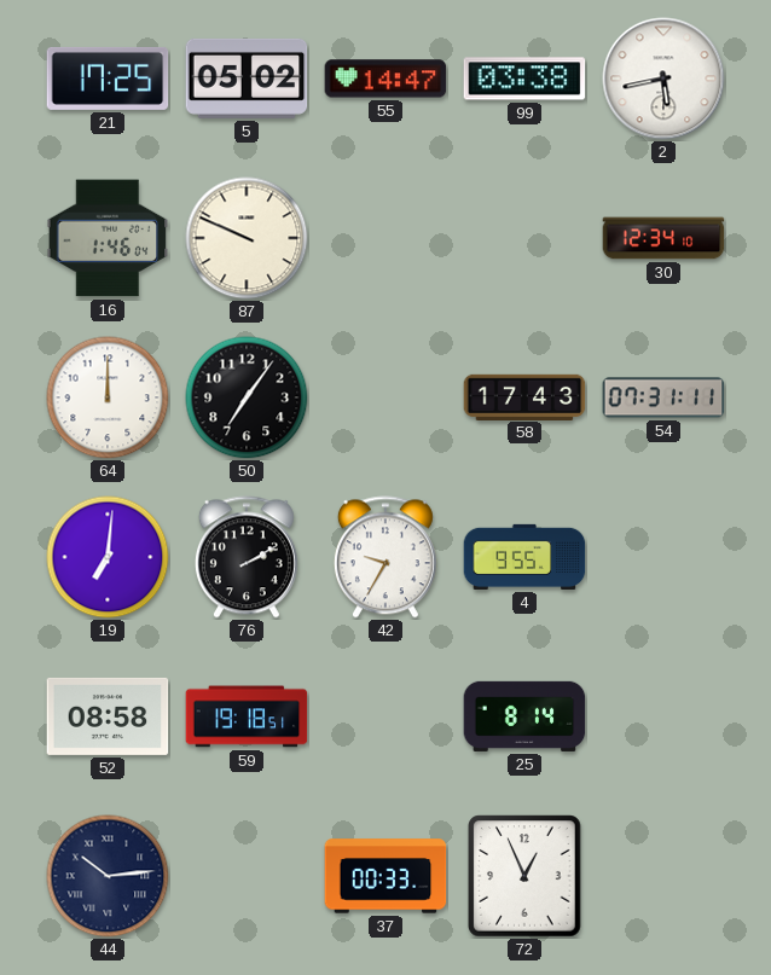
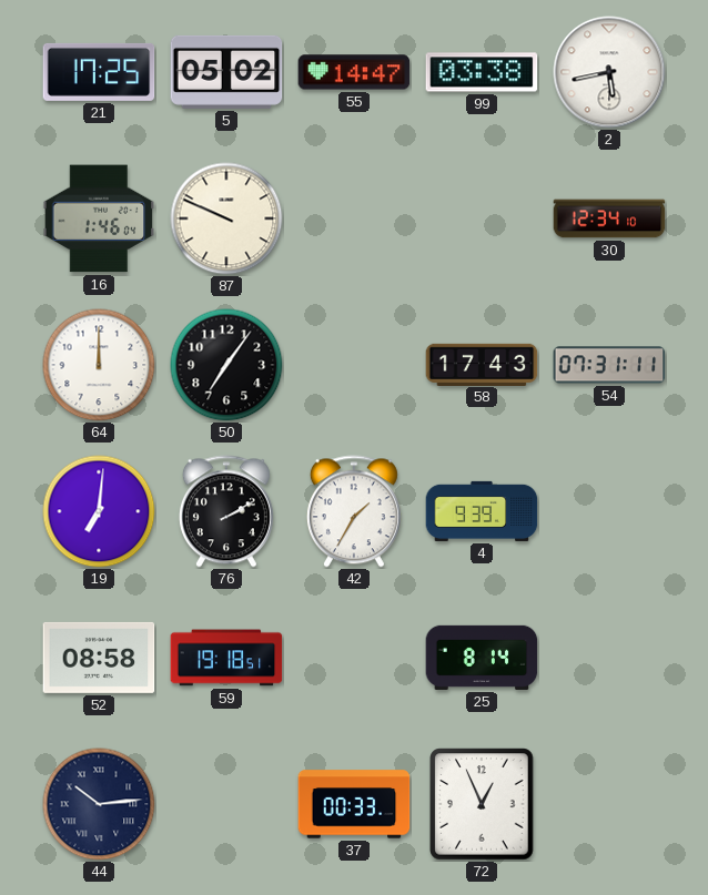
42: 9:35 -> 1:35 (354, 511)
4: 9:55 -> 9:39 (482, 511)
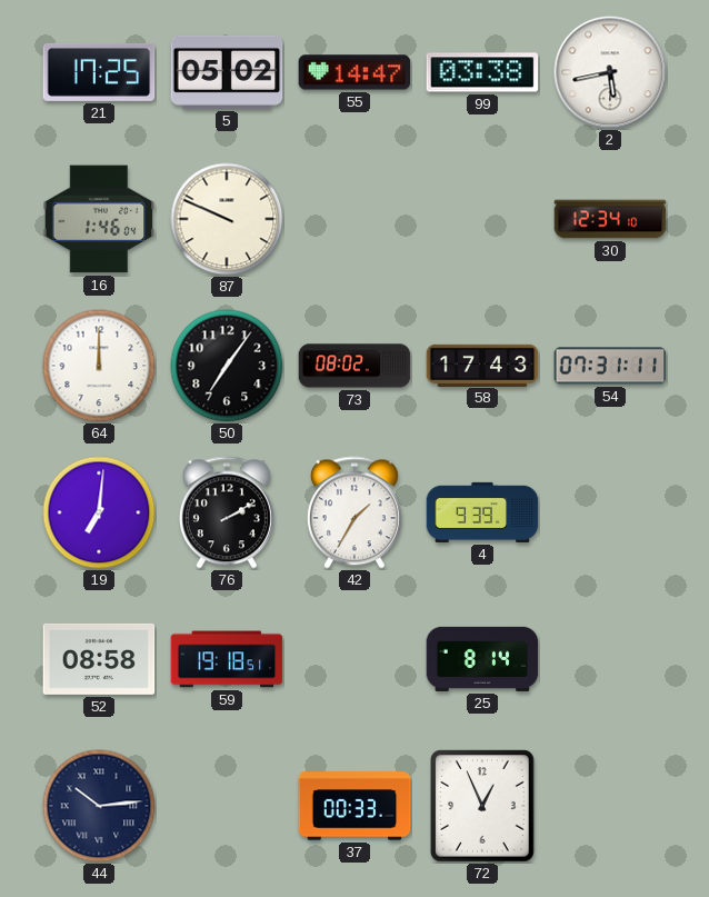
73: none -> 08:02 (354, 366)
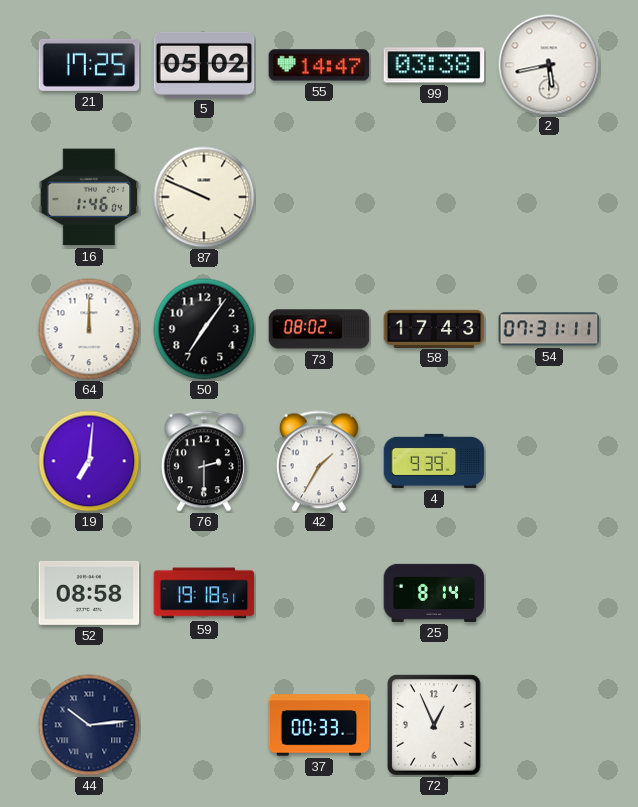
30: 12:34 -> none (610, 219)
76: 2:10 -> 2:30 (204, 461)
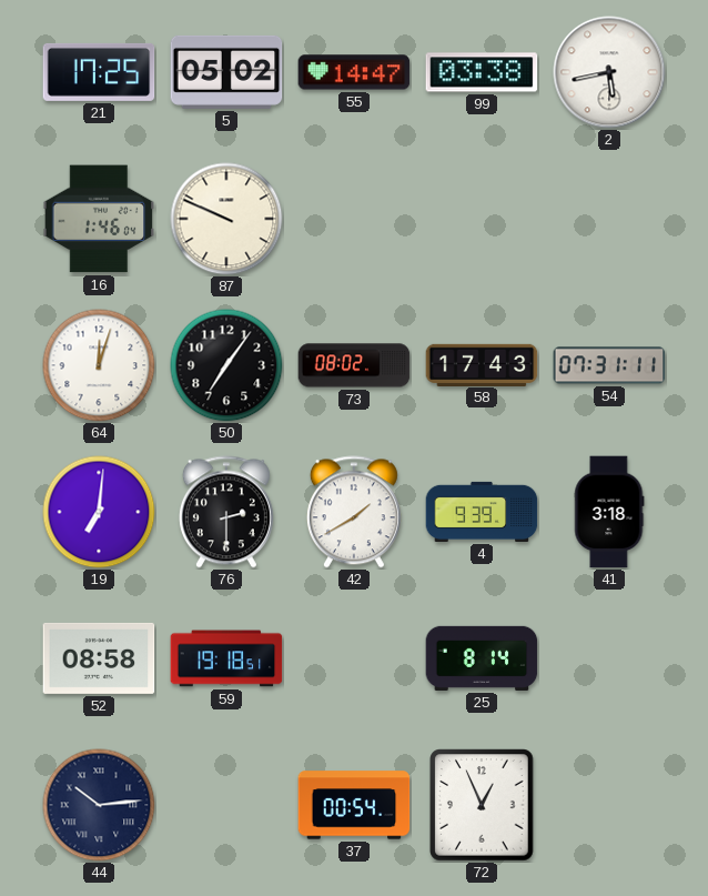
64: 12:00 -> 12:03 (99, 365)
42: 1:35 -> 1:40 (354, 512)
41: none -> 3:18 (609, 512)
37: 00:33 -> 00:54 (354, 805)
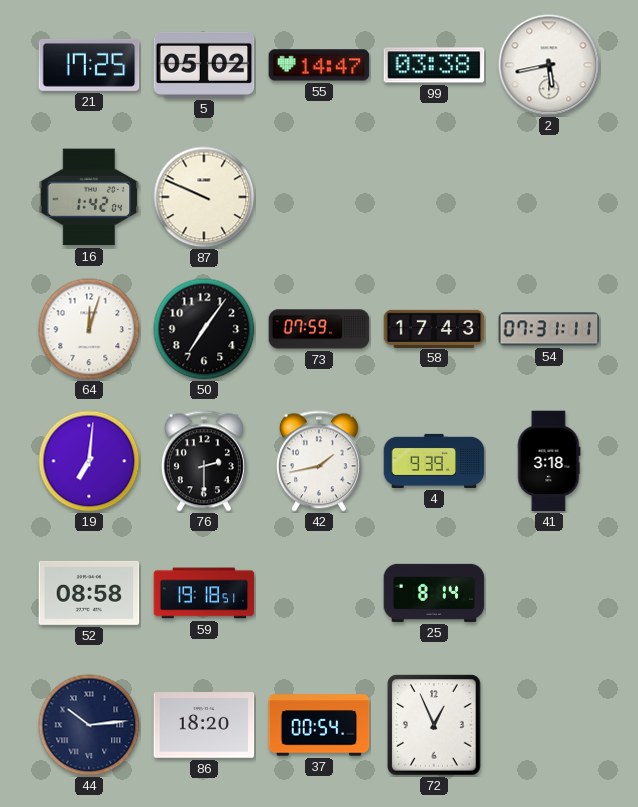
16: 1:46 -> 1:42 (89, 197)
73: 08:02 -> 07:59 (319, 329)
42: 1:40 -> 1:43 (319, 461)
86: none -> 18:20 (204, 726)
